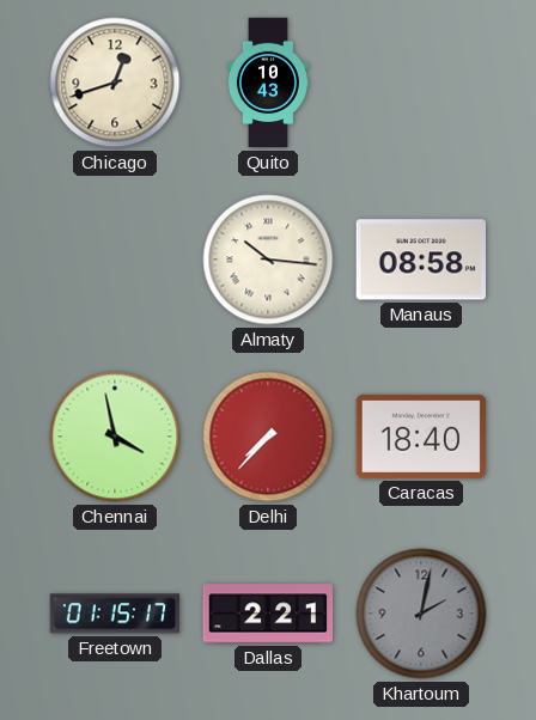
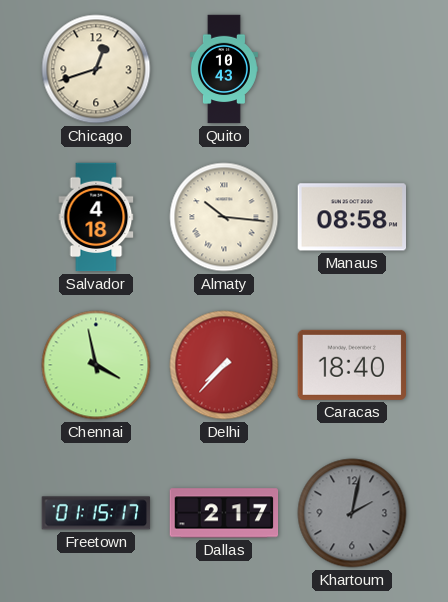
Salvador: none -> 4:18 (96, 217)
Dallas: 2:21 -> 2:17 (224, 513)
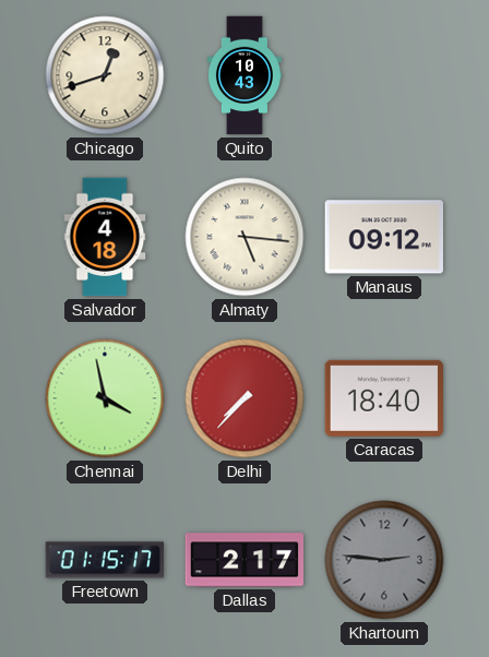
Almaty: 10:16 -> 5:16 (244, 237)
Manaus: 08:58 -> 09:12 (383, 237)
Khartoum: 2:02 -> 2:46 (384, 560)
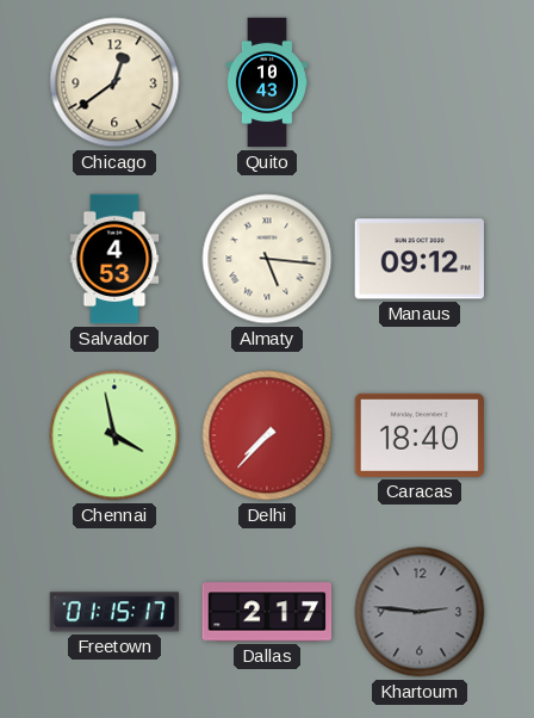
Chicago: 12:42 -> 12:39 (114, 82)
Salvador: 4:18 -> 4:53 (114, 259)
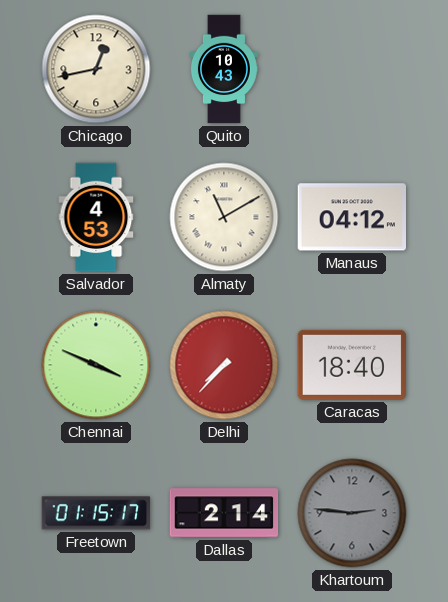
Chicago: 12:39 -> 12:43 (96, 69)
Almaty: 5:16 -> 11:10 (224, 217)
Manaus: 09:12 -> 04:12 (351, 217)
Chennai: 3:58 -> 3:49 (96, 365)
Dallas: 2:17 -> 2:14 (224, 513)
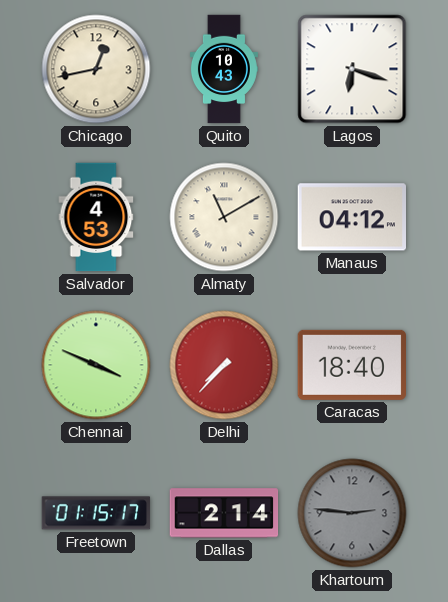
Lagos: none -> 6:18 (352, 69)
